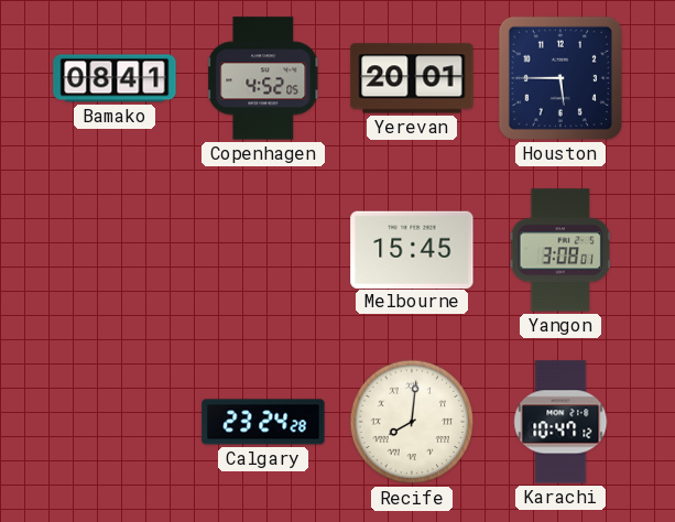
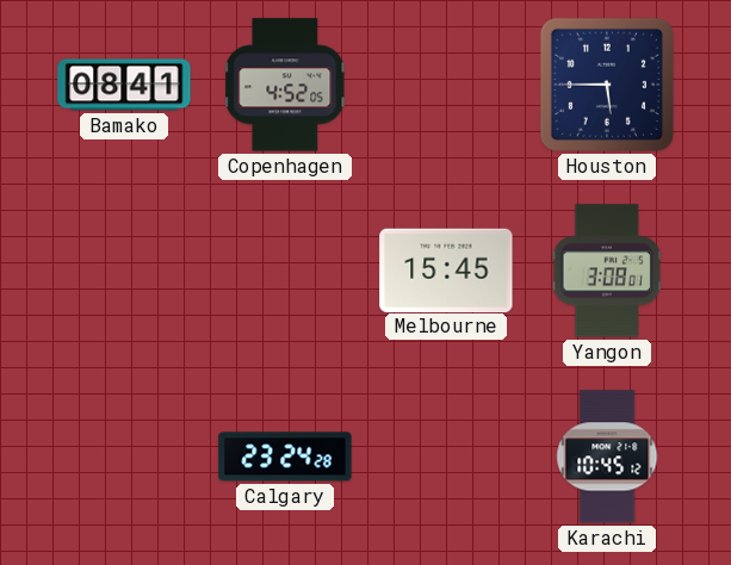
Yerevan: 20:01 -> none (412, 78)
Recife: 8:01 -> none (412, 422)
Karachi: 10:47 -> 10:45 (607, 457)
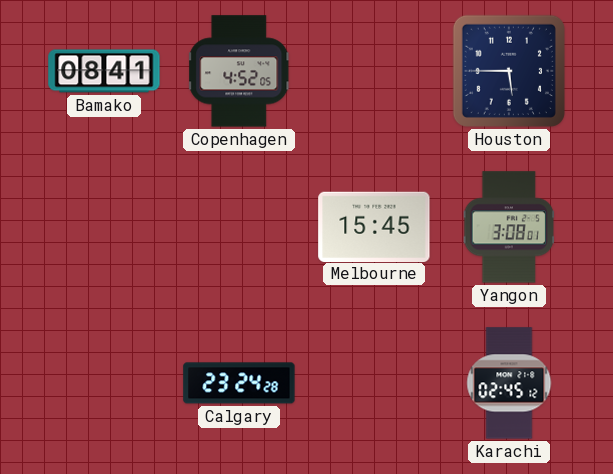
Karachi: 10:45 -> 02:45 (509, 383)
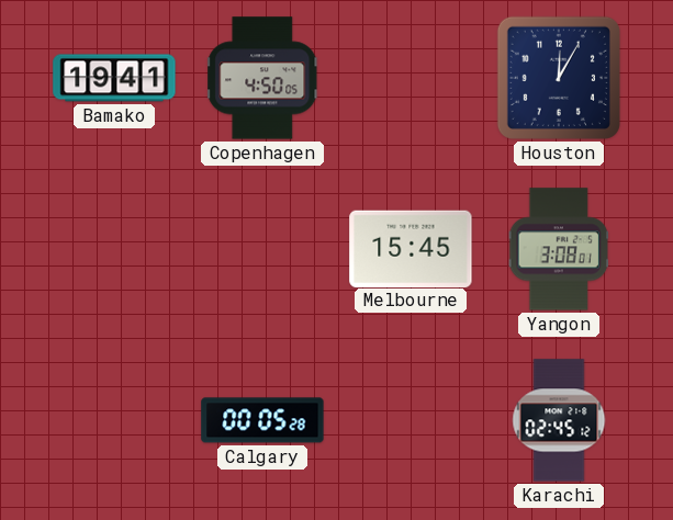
Bamako: 08:41 -> 19:41 (114, 78)
Copenhagen: 4:52 -> 4:50 (263, 78)
Houston: 5:45 -> 12:05 (559, 78)
Calgary: 23:24 -> 00:05 (262, 420)
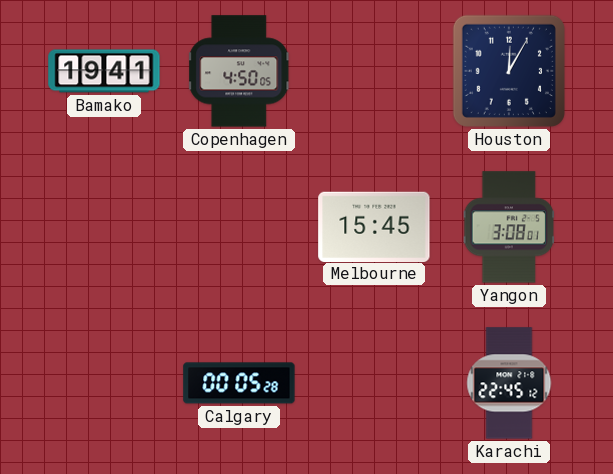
Karachi: 02:45 -> 22:45 (509, 383)
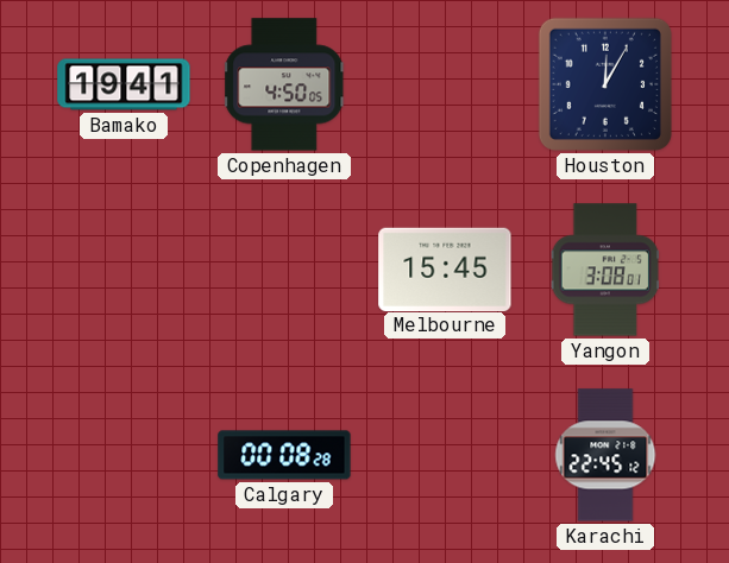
Calgary: 00:05 -> 00:08 (284, 455)
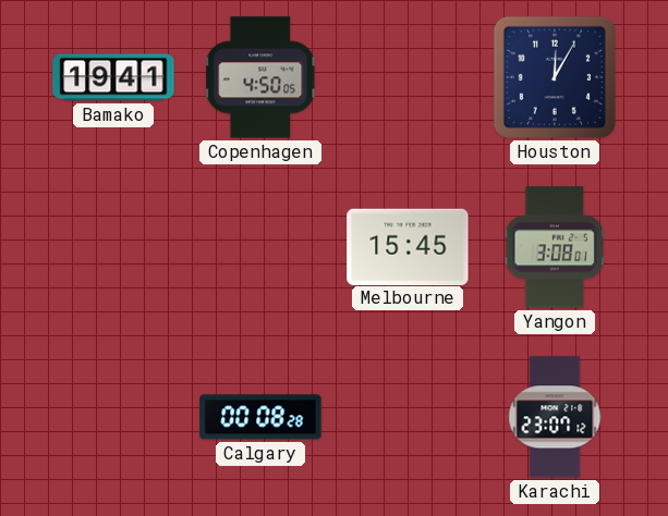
Karachi: 22:45 -> 23:07 (555, 417)
